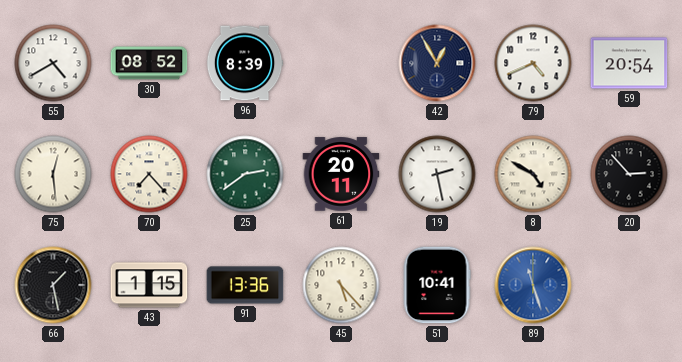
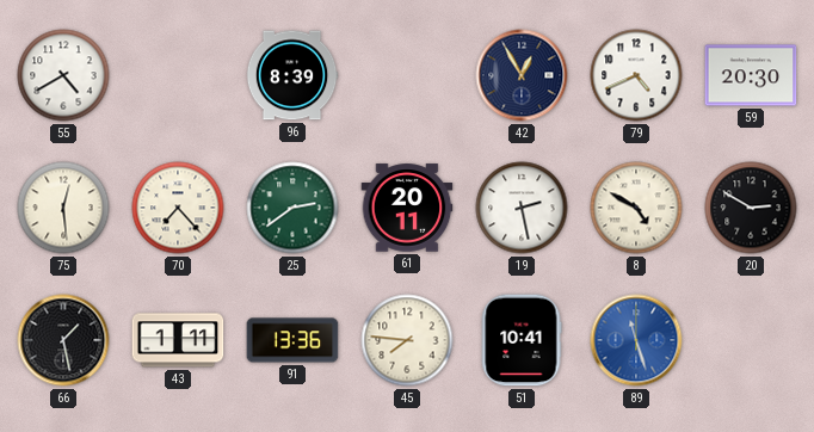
30: 08:52 -> none (149, 63)
59: 20:54 -> 20:30 (751, 75)
20: 2:53 -> 2:50 (751, 208)
43: 1:15 -> 1:11 (178, 340)
45: 5:23 -> 7:46 (407, 340)
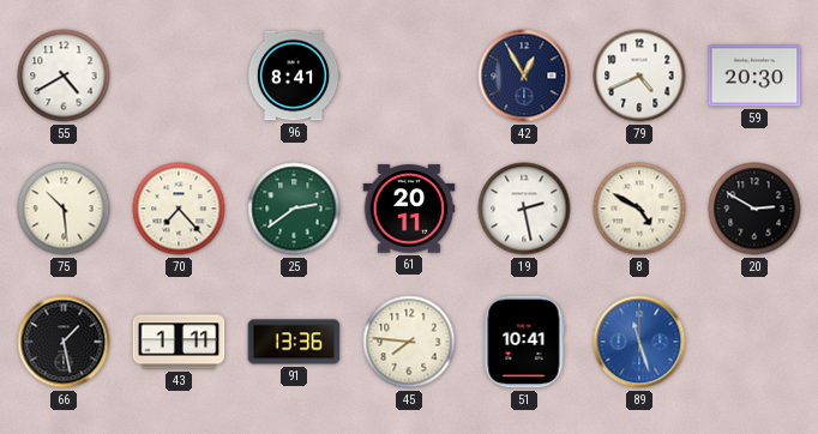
96: 8:39 -> 8:41 (294, 76)
75: 12:29 -> 10:29 (64, 209)
